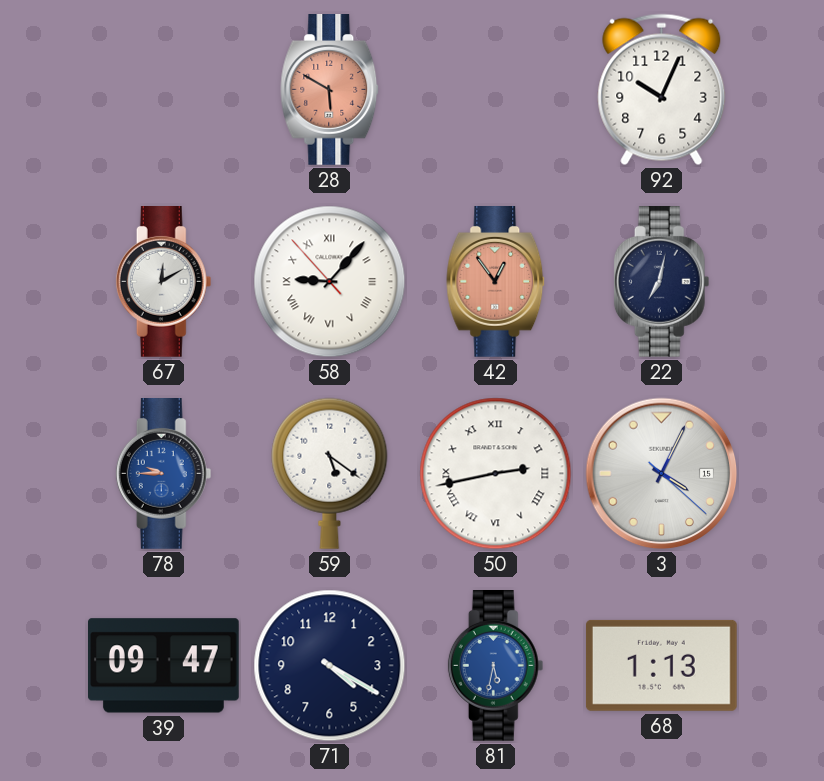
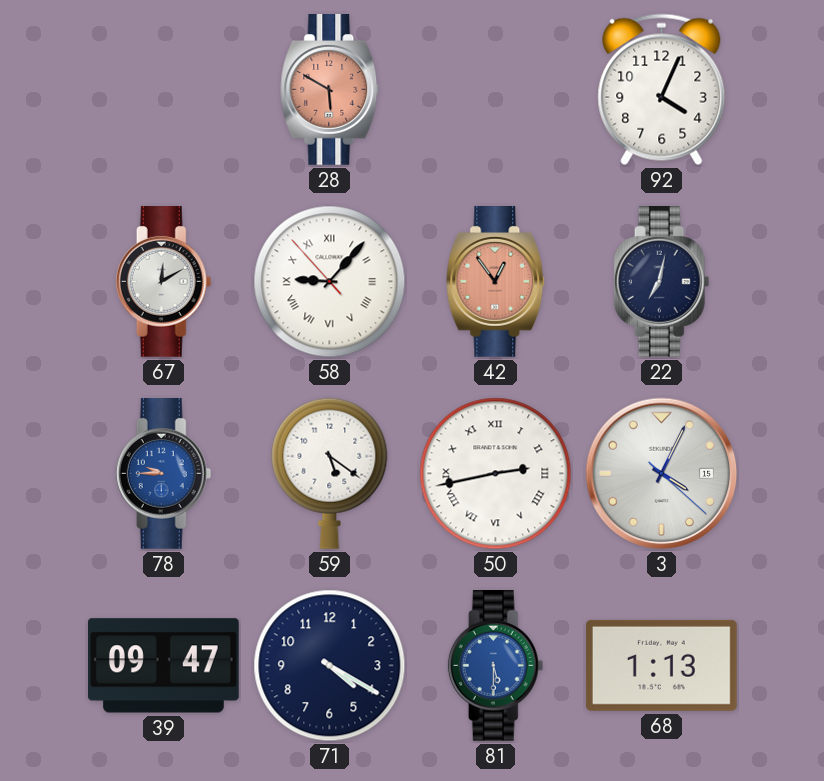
92: 10:04 -> 4:04 (662, 90)
81: 5:32 -> 5:30 (496, 666)
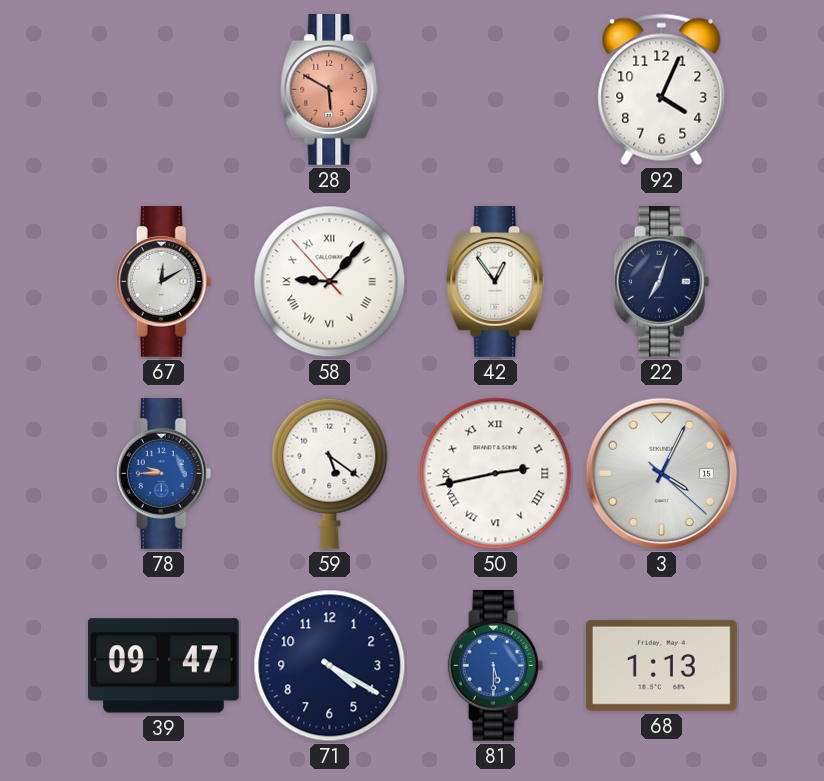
42 dial: salmon -> white (496, 282)
22: 7:02 -> 7:03 (662, 282)
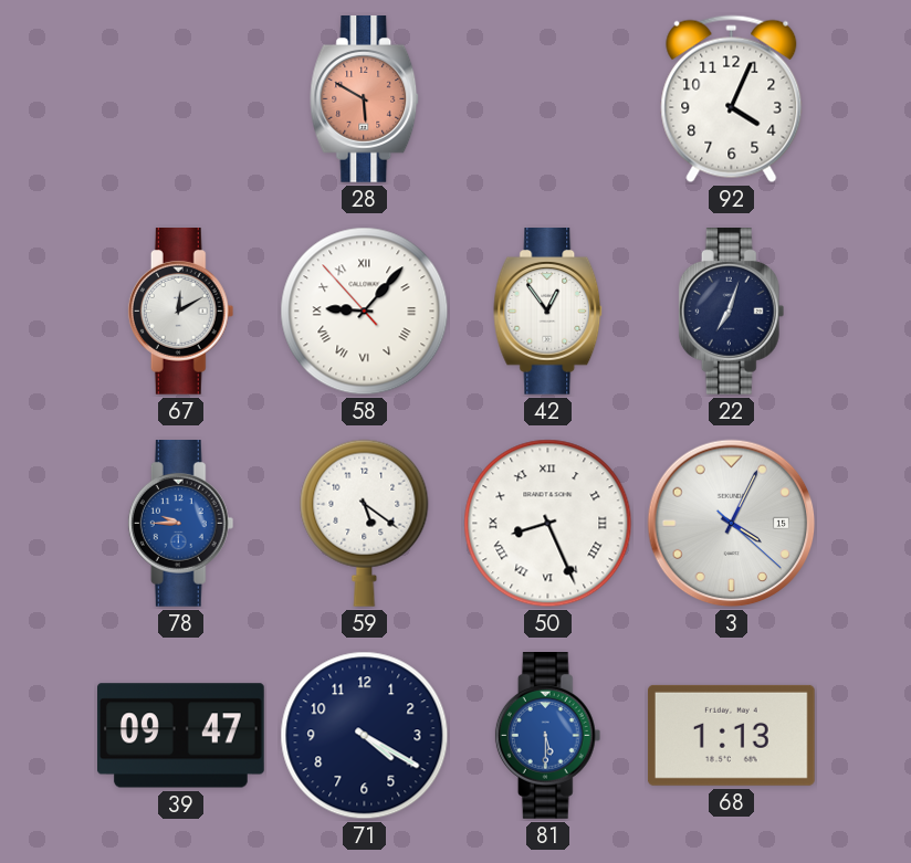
50: 2:43 -> 8:26 (548, 524)
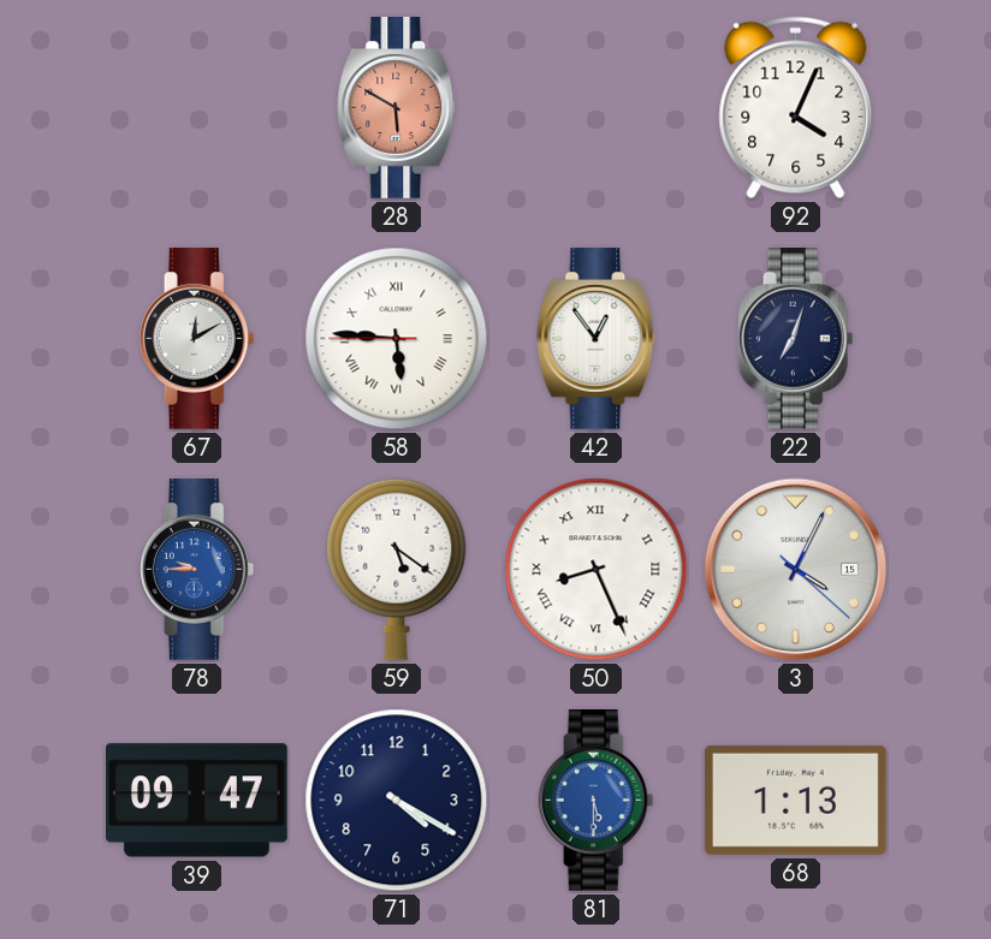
58: 9:06 -> 5:45 (397, 339)
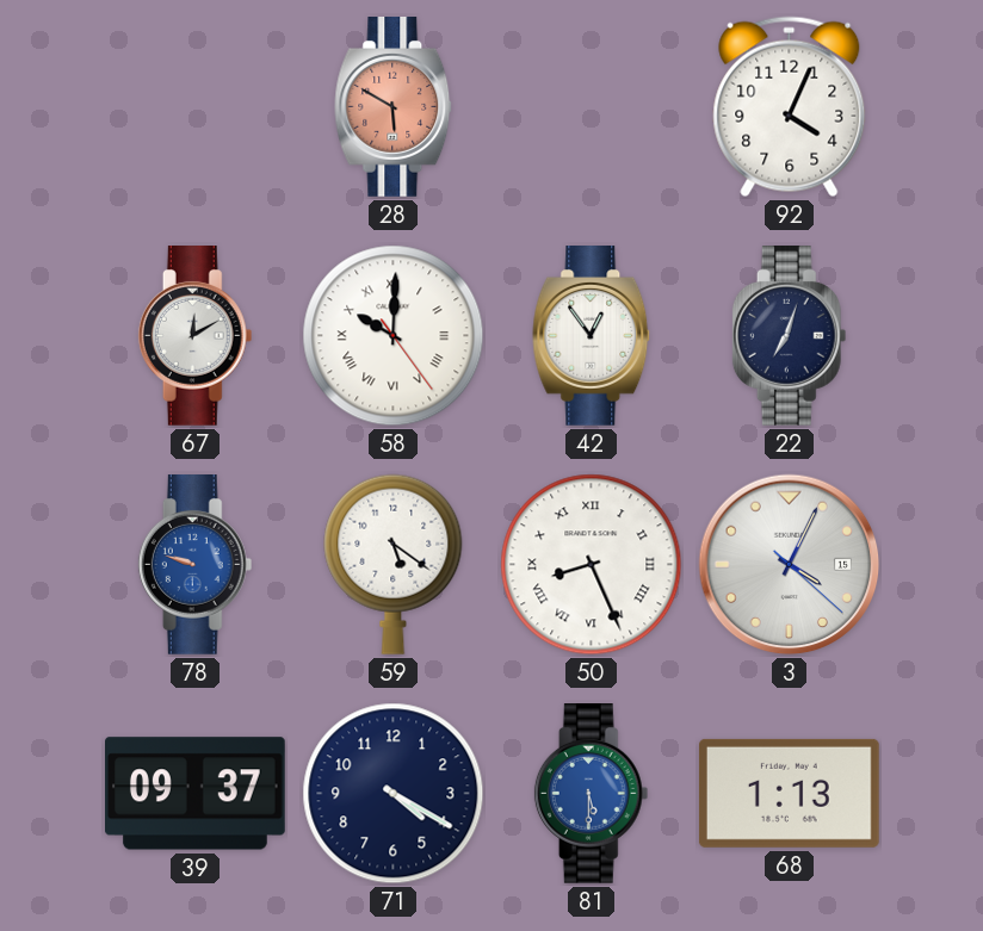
58: 5:45 -> 10:00 (394, 336)
78: 9:45 -> 9:48 (196, 565)
39: 09:47 -> 09:37 (196, 794)
